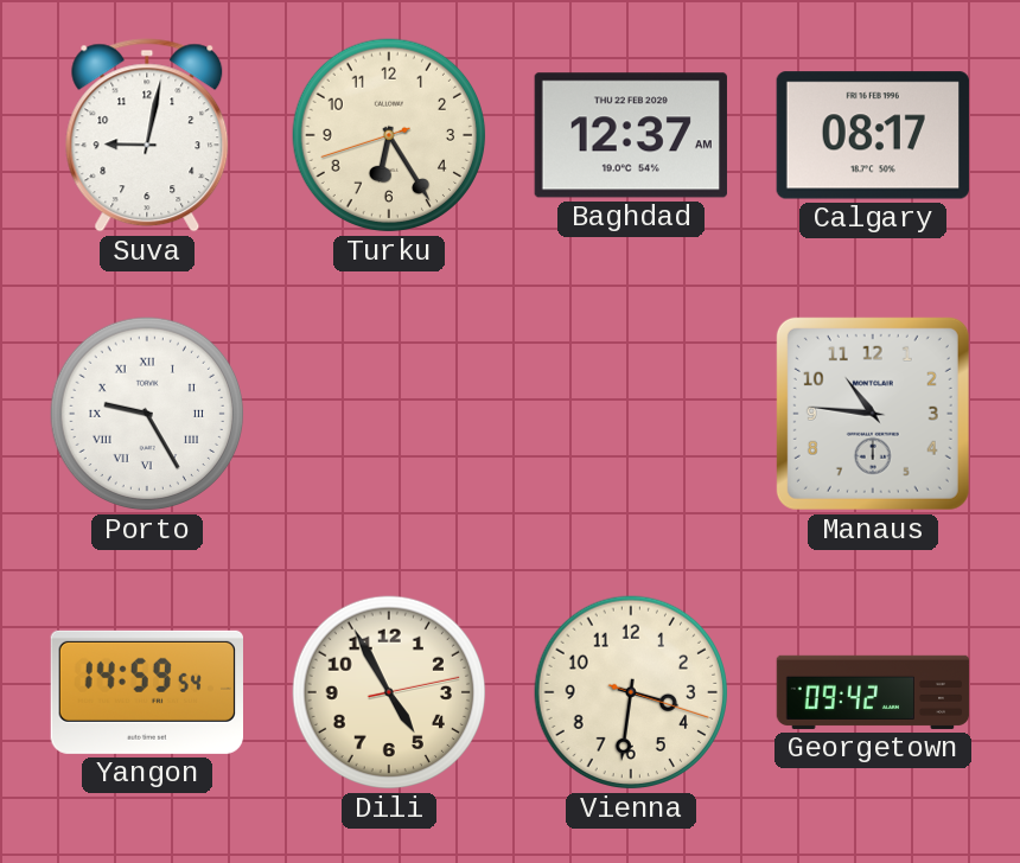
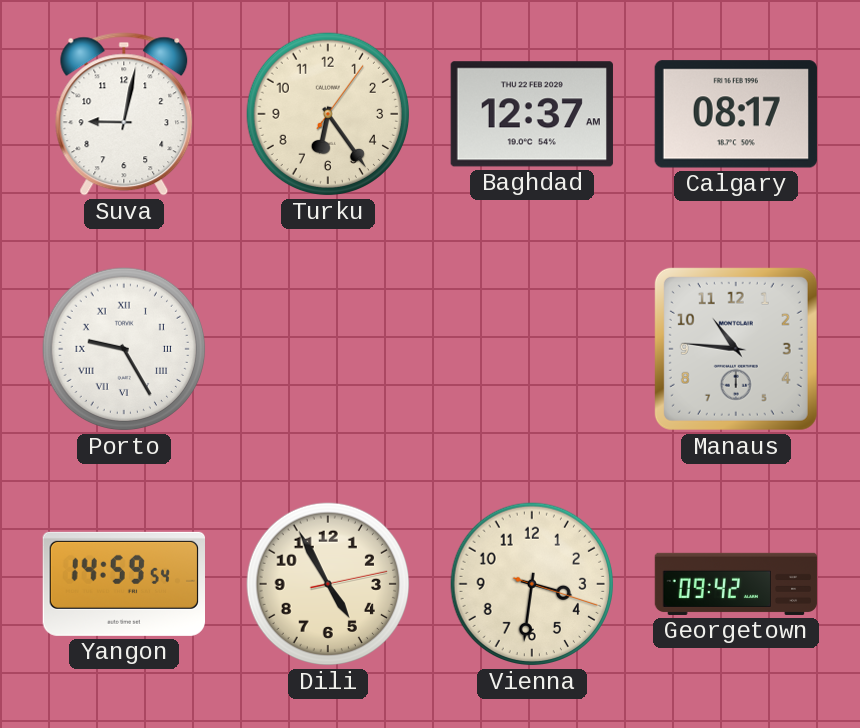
Turku: 6:24:42 -> 6:24:06 (328, 114)
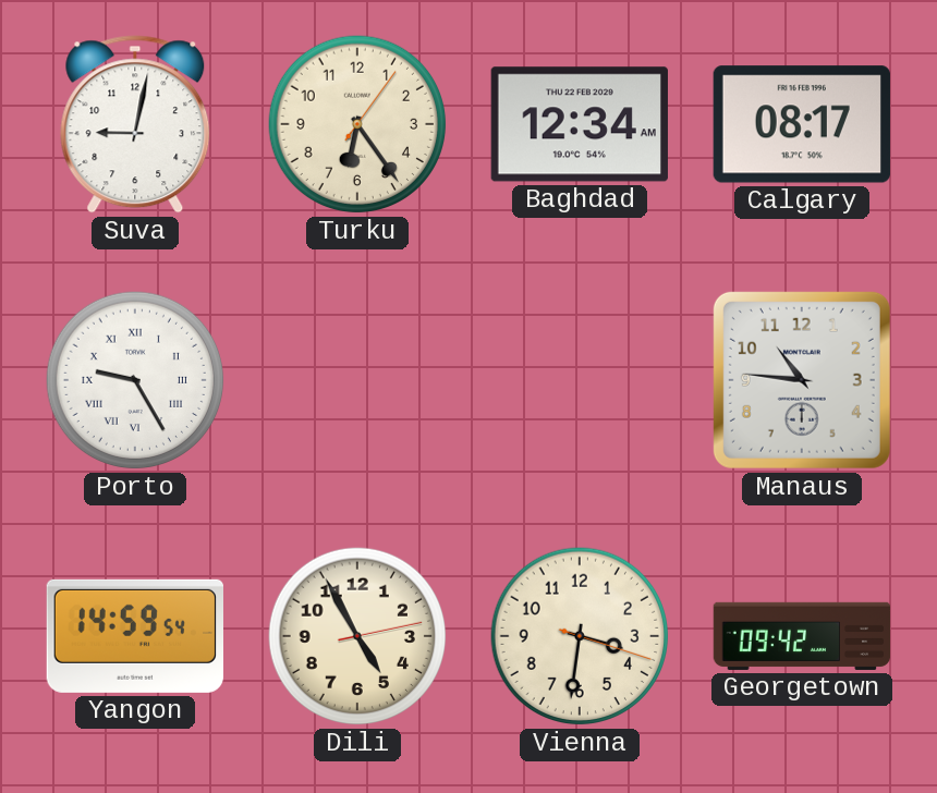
Baghdad: 12:37 -> 12:34 (580, 124)
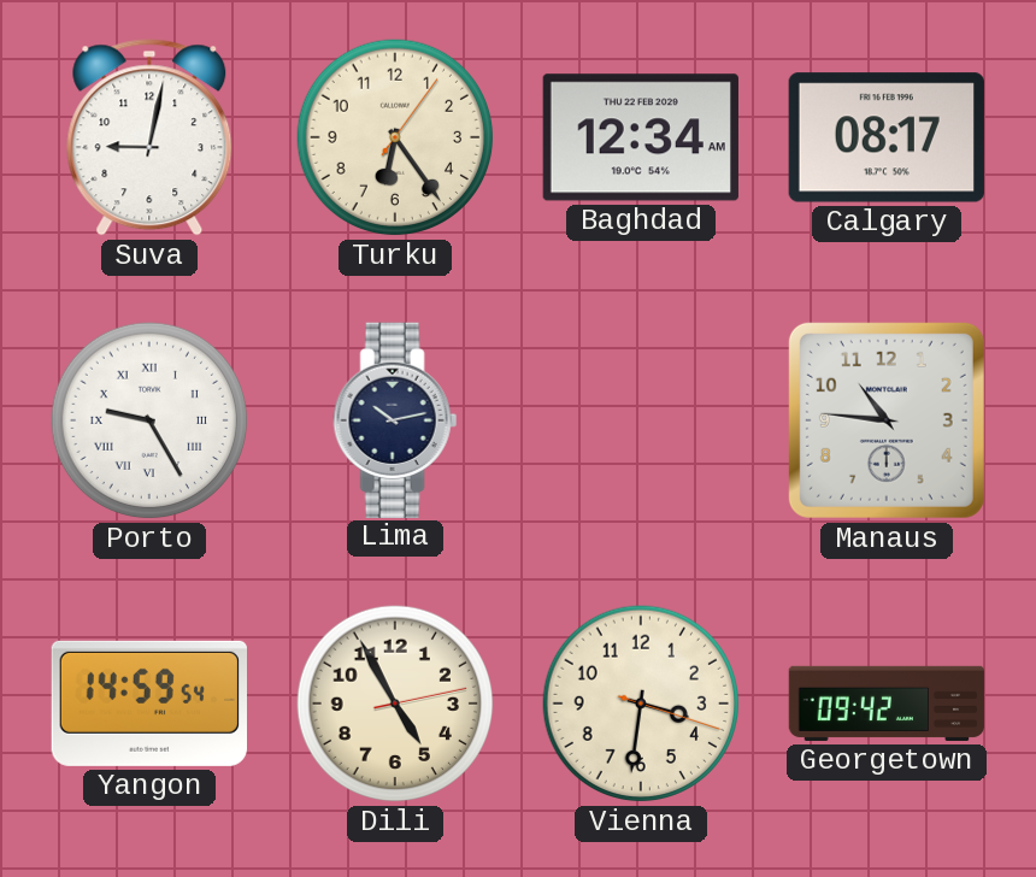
Lima: none -> 10:13 (395, 419)
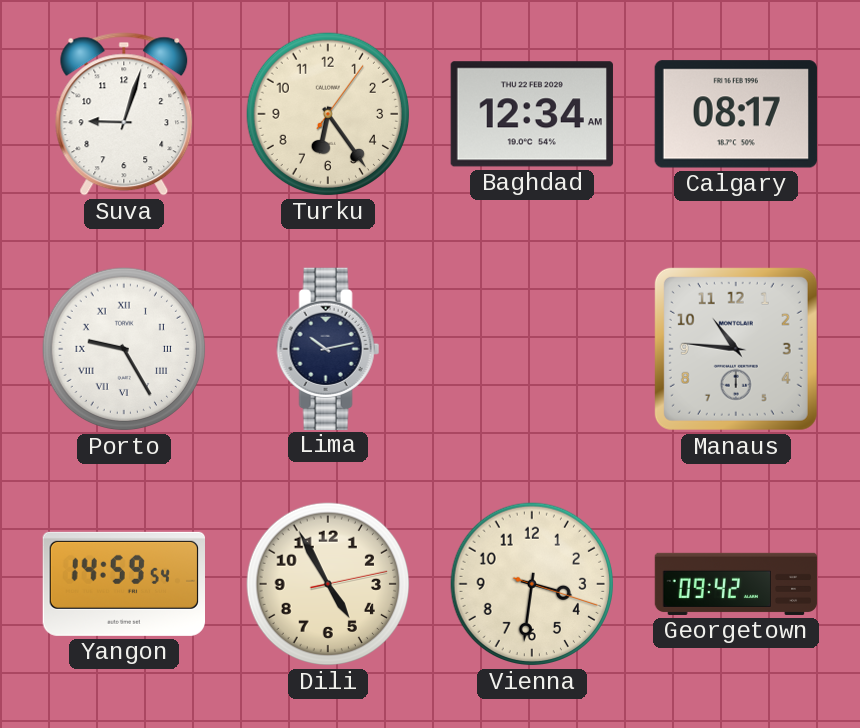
Suva: 9:02 -> 9:03 (124, 114)
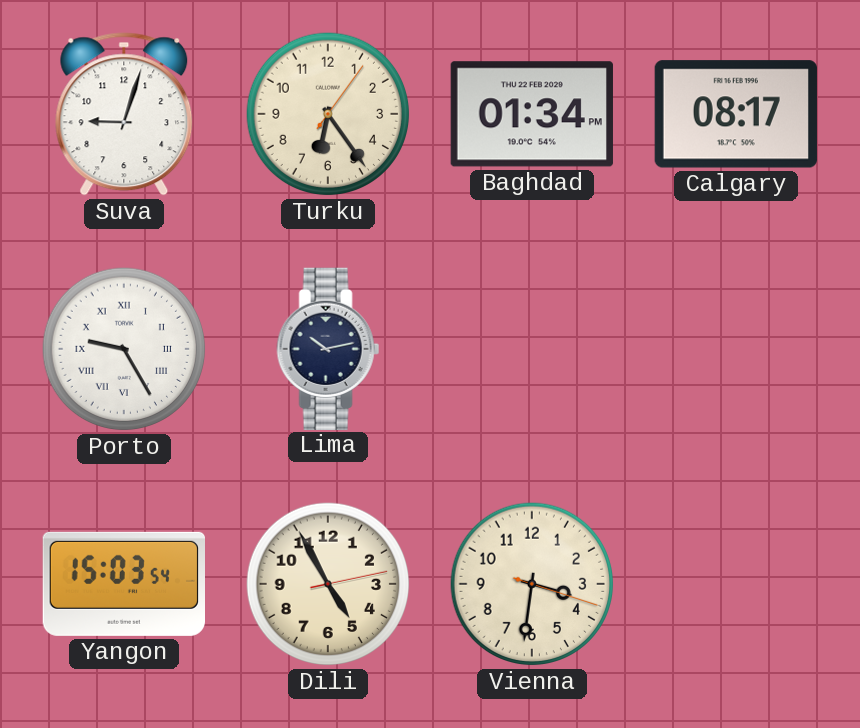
Baghdad: 12:34 -> 01:34 (532, 114)
Manaus: 10:46 -> none (736, 349)
Yangon: 14:59 -> 15:03 (123, 584)
Georgetown: 09:42 -> none (736, 584)
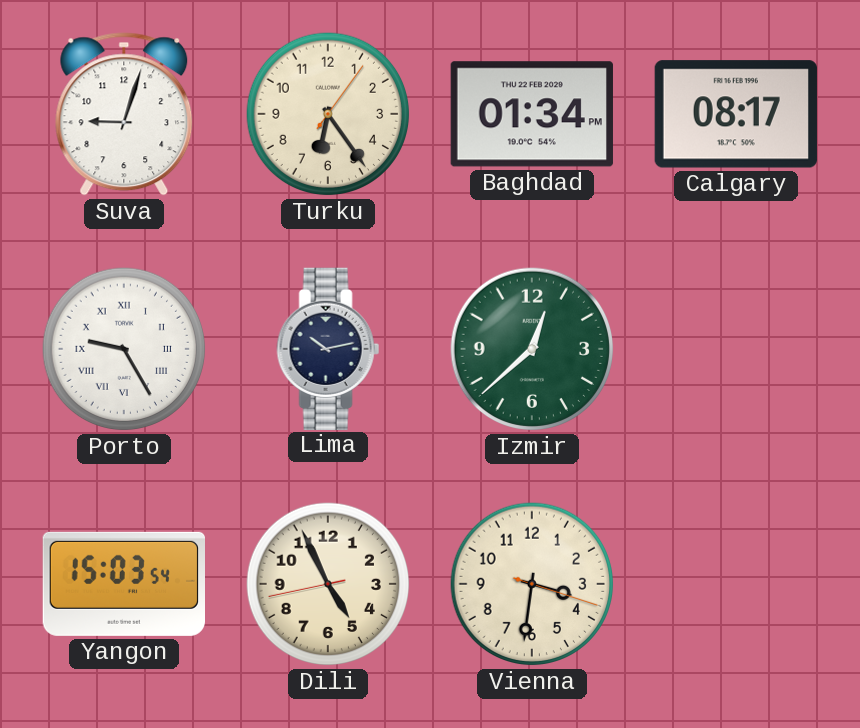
Izmir: none -> 12:38 (532, 349)
Dili: 4:55:13 -> 4:55:43 (328, 584)
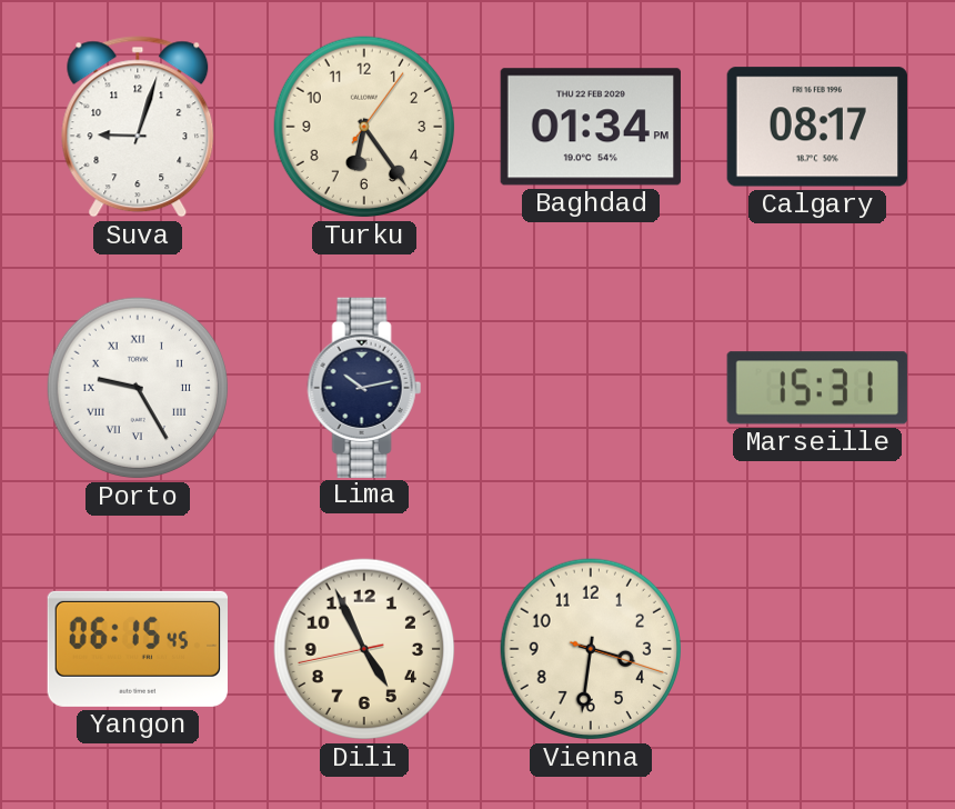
Izmir: 12:38 -> none (532, 349)
Marseille: none -> 15:31 (817, 388)
Yangon: 15:03 -> 06:15 (137, 649)
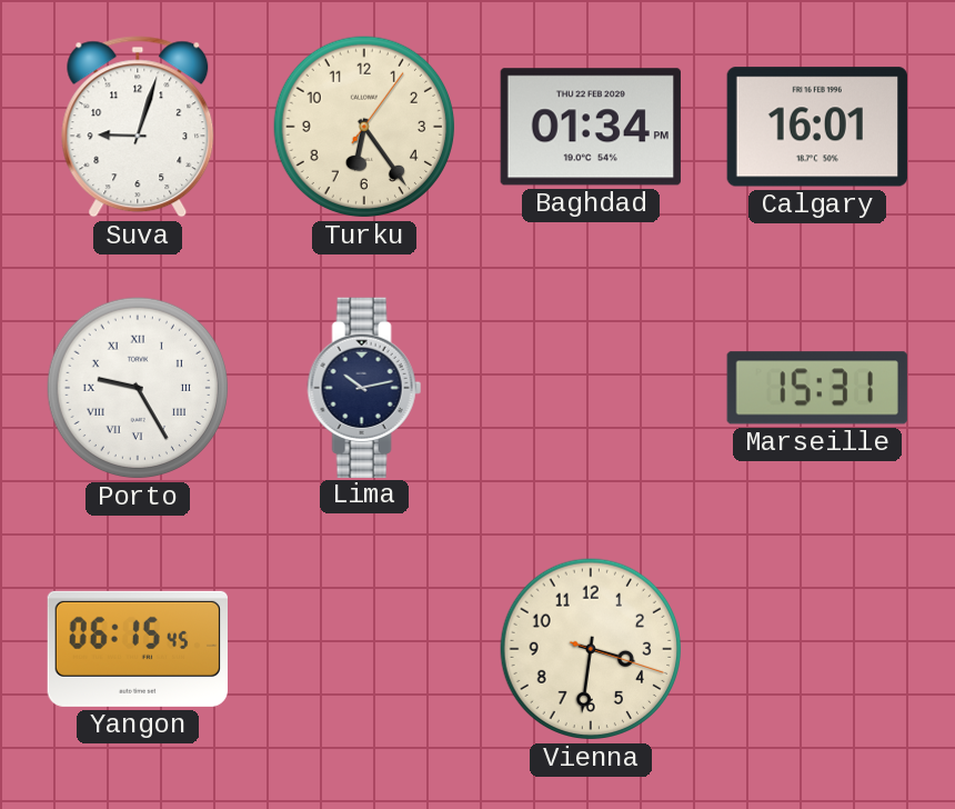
Calgary: 08:17 -> 16:01 (817, 127)
Dili: 4:55 -> none (364, 649)
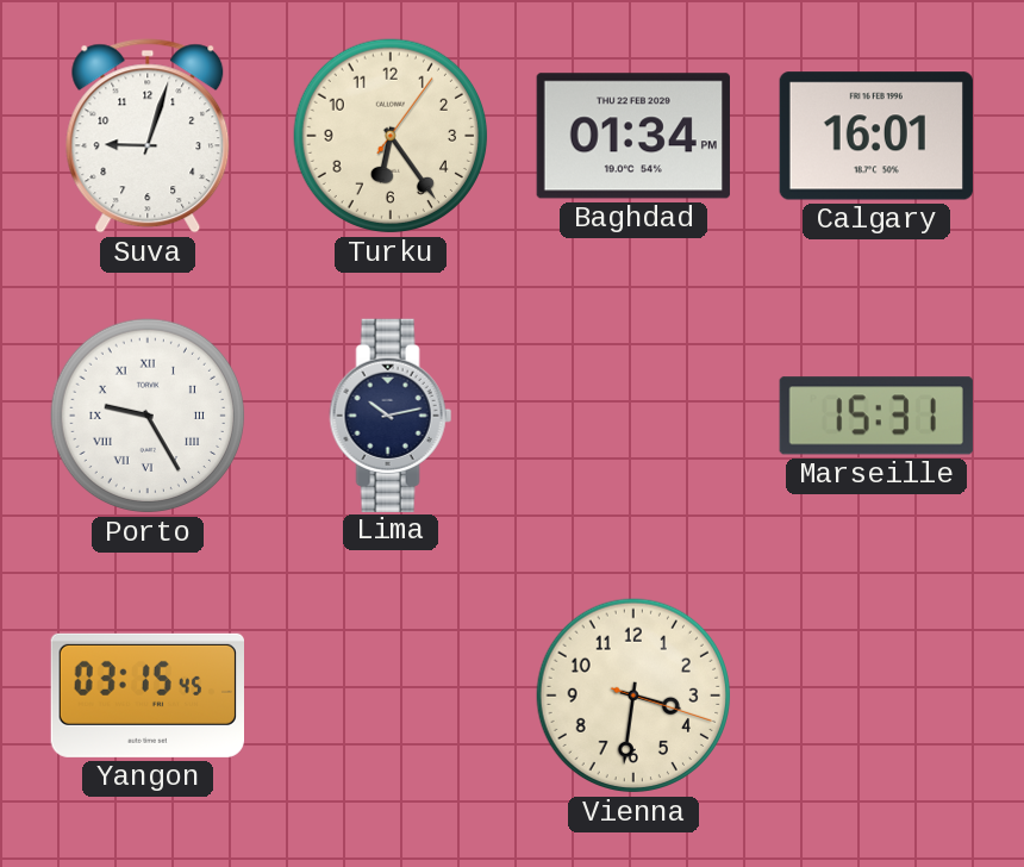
Yangon: 06:15 -> 03:15 (146, 696)
